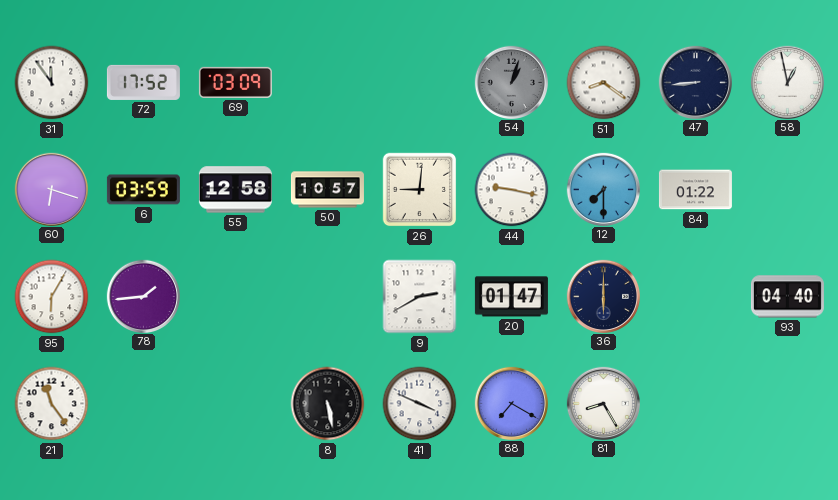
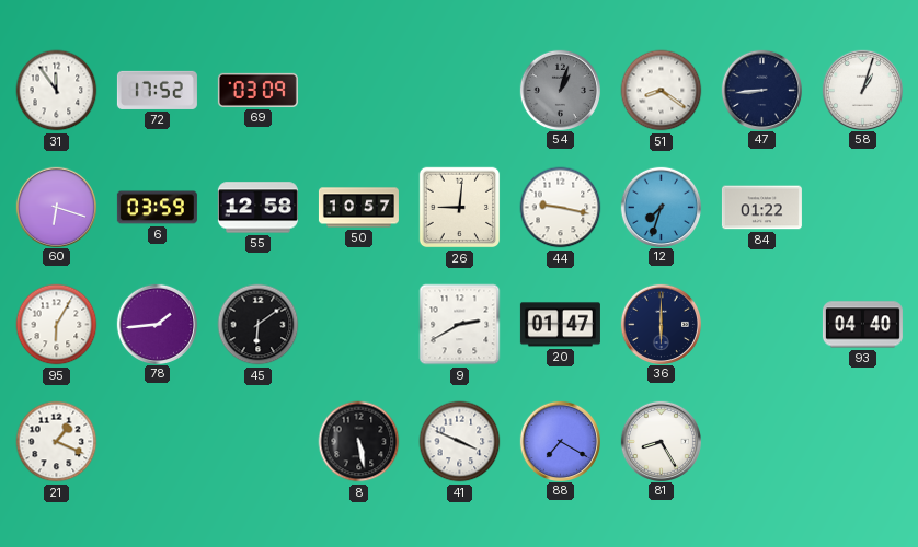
58: 12:58 -> 1:03 (862, 90)
12: 7:30 -> 7:33 (661, 207)
45: none -> 6:09 (259, 325)
21: 11:24 -> 1:19 (57, 442)
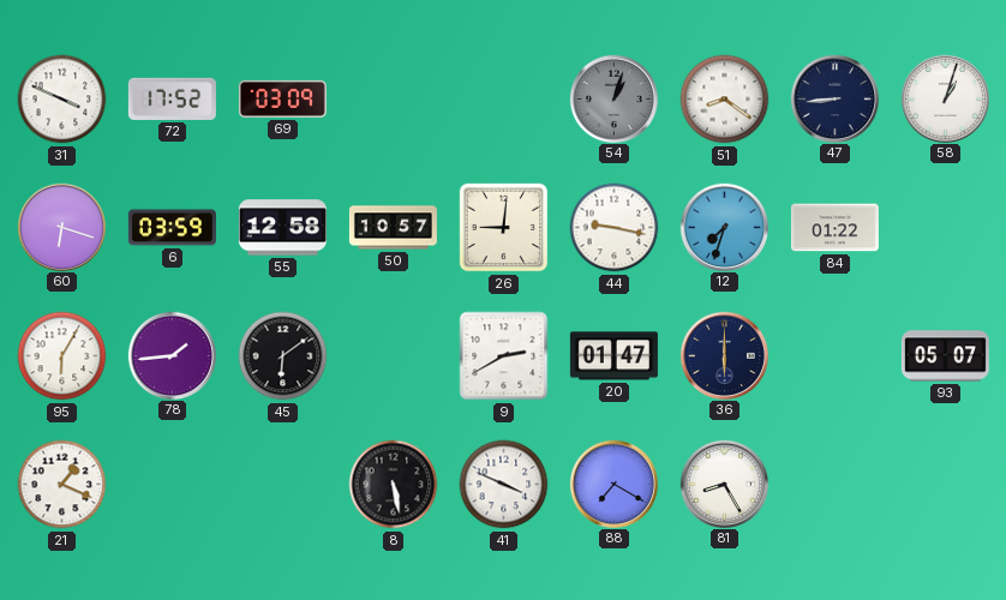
31: 11:54 -> 3:49 (62, 100)
93: 04:40 -> 05:07 (945, 356)
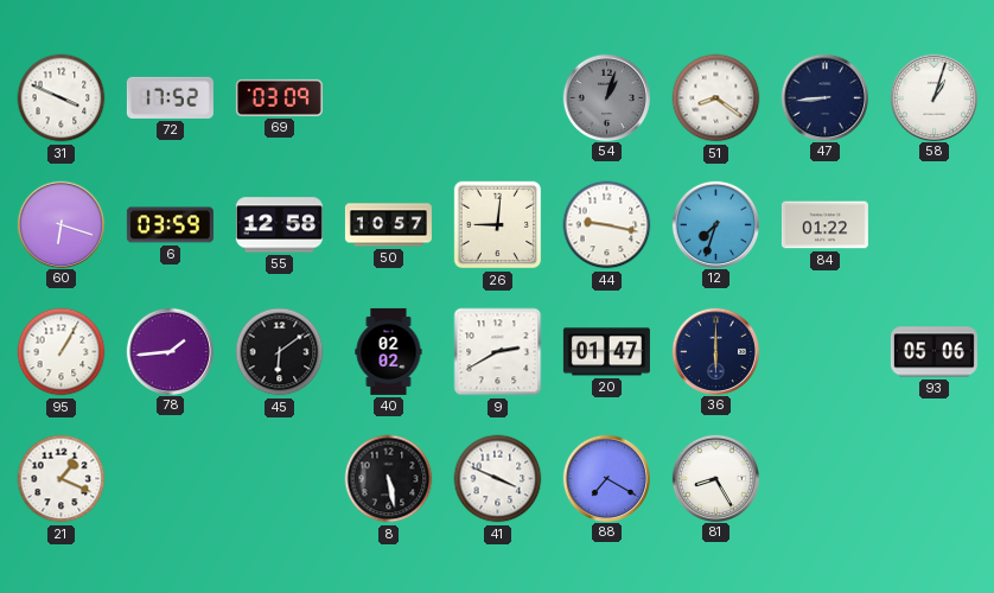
95: 6:05 -> 1:05 (62, 352)
40: none -> 02:02 (389, 351)
93: 05:07 -> 05:06 (934, 352)
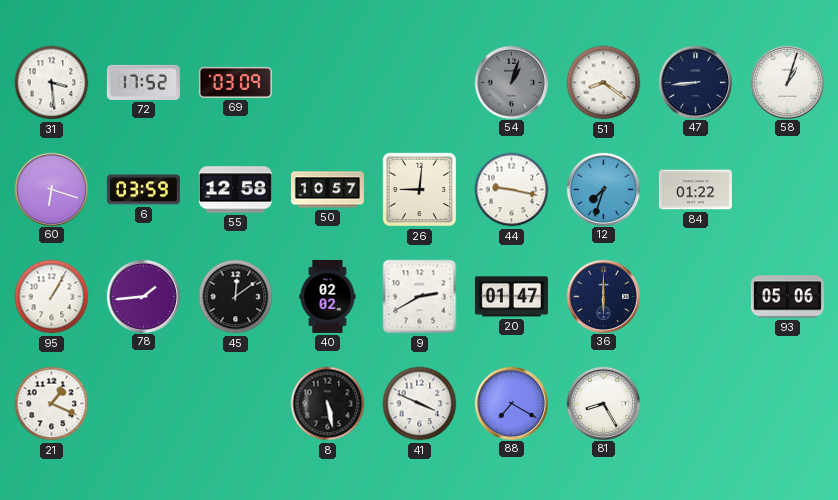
31: 3:49 -> 3:29 (52, 83)
45: 6:09 -> 12:09 (236, 297)
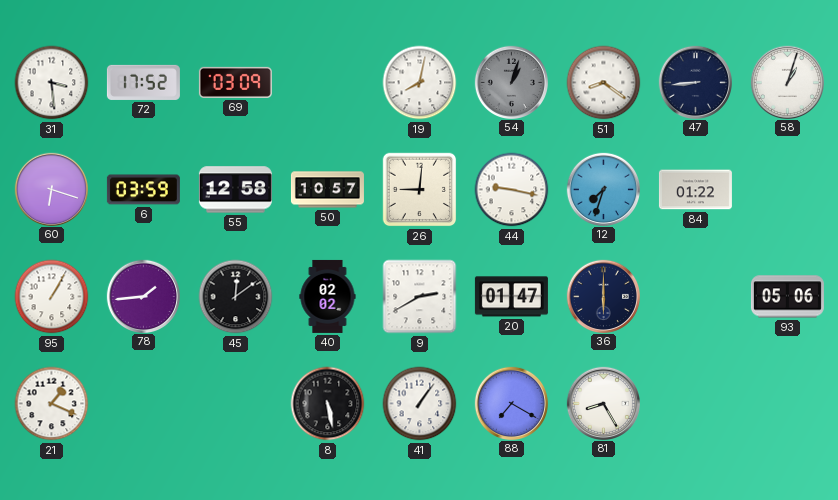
19: none -> 8:02 (420, 83)
41: 3:49 -> 1:06 (420, 404)
